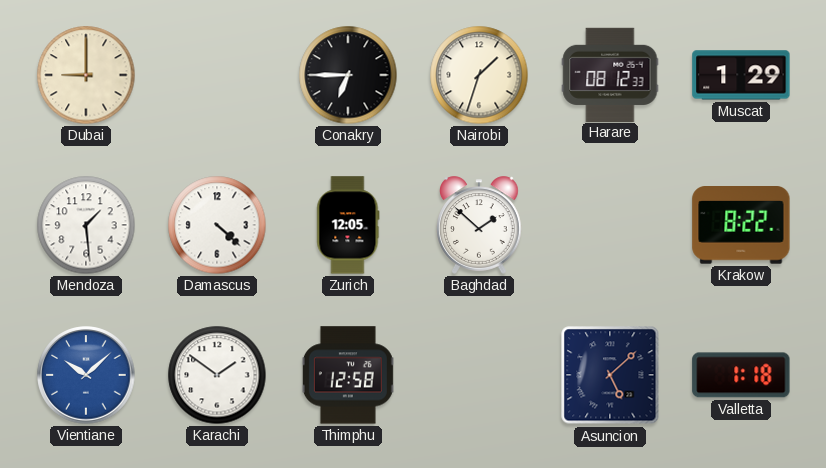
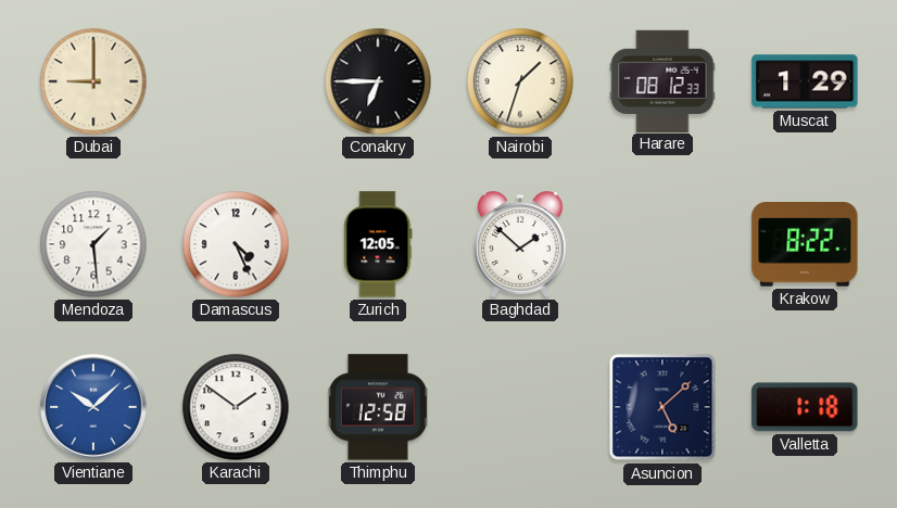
Damascus: 4:22 -> 4:26 (236, 244)
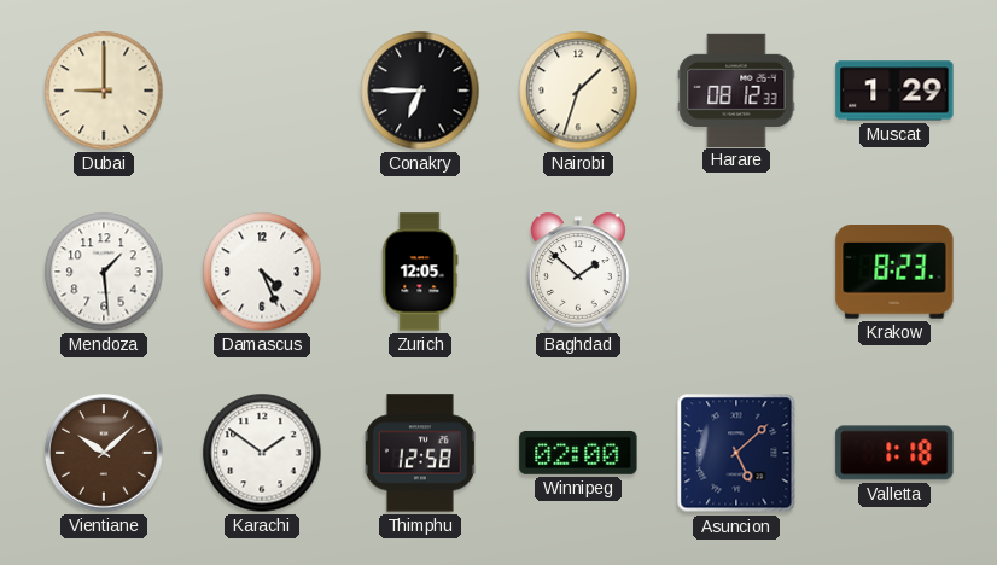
Krakow: 8:22 -> 8:23 (894, 273)
Vientiane dial: blue -> brown (104, 453)
Winnipeg: none -> 02:00 (578, 453)
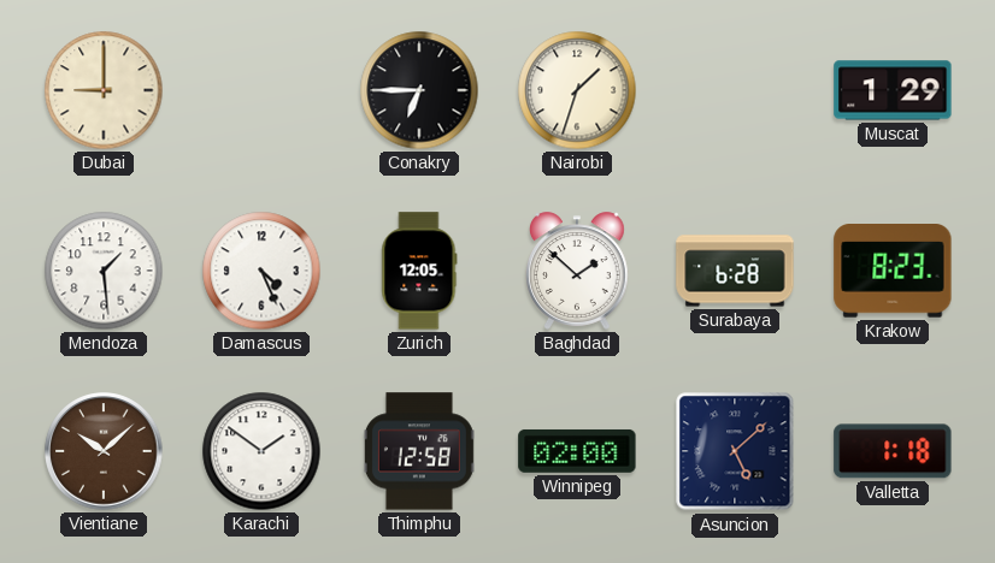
Harare: 08:12 -> none (736, 89)
Surabaya: none -> 6:28 (735, 271)
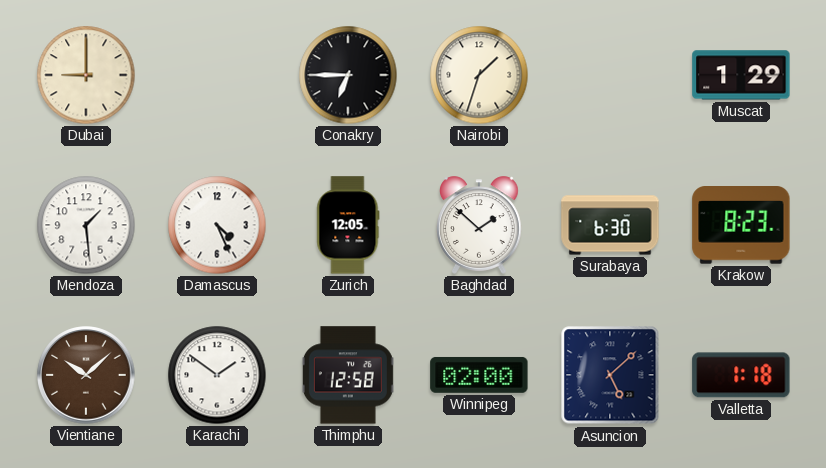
Surabaya: 6:28 -> 6:30 (610, 225)
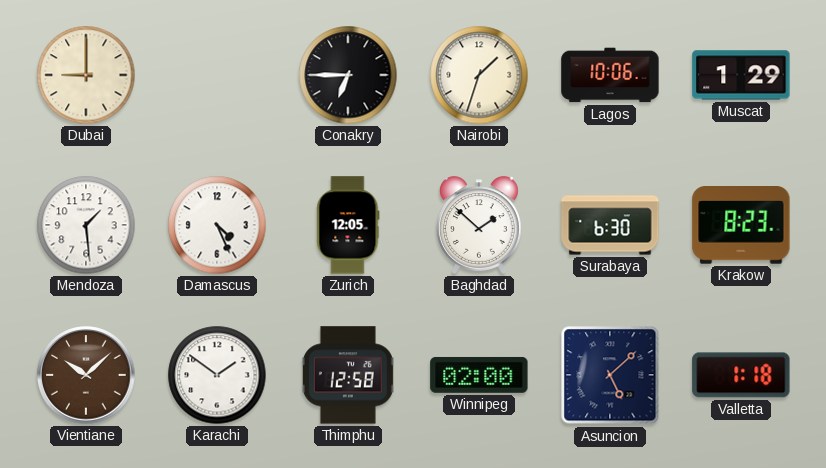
Lagos: none -> 10:06 (610, 75)
